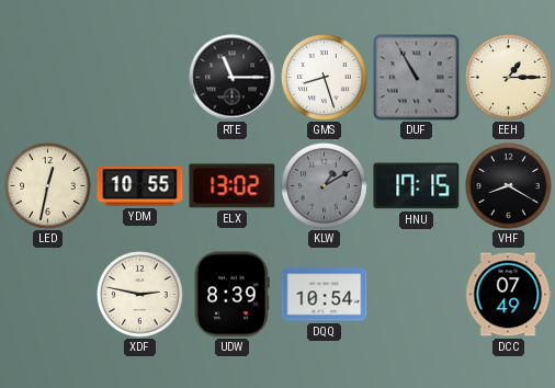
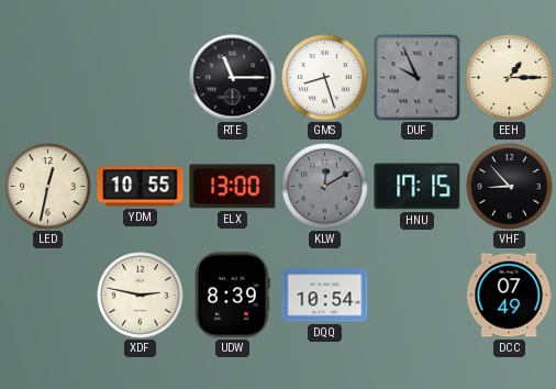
DUF: 10:55 -> 9:56 (418, 78)
ELX: 13:02 -> 13:00 (233, 187)
KLW: 1:10 -> 12:10 (325, 187)
VHF: 8:20 -> 8:53 (510, 187)
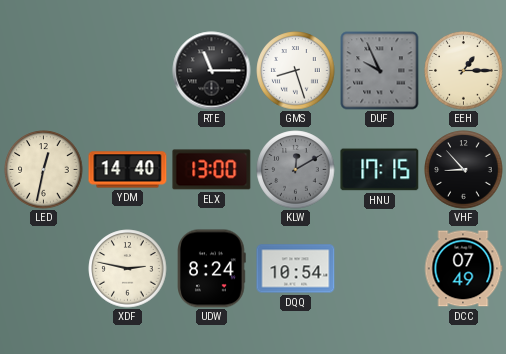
YDM: 10:55 -> 14:40 (128, 170)
UDW: 8:39 -> 8:24 (212, 269)
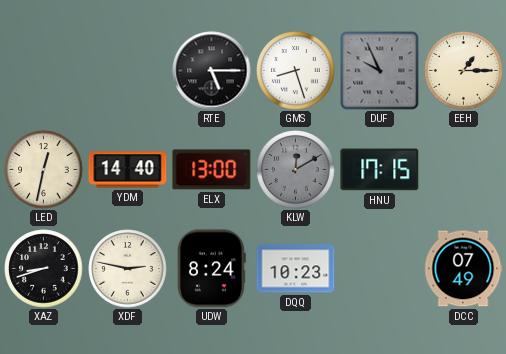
RTE: 11:15 -> 5:15 (212, 71)
VHF: 8:53 -> none (464, 170)
XAZ: none -> 8:42 (44, 269)
DQQ: 10:54 -> 10:23 (296, 269)
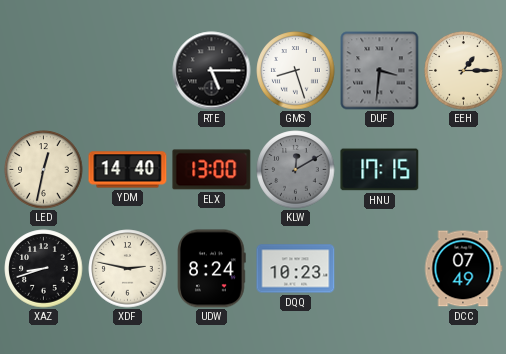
DUF: 9:56 -> 3:31 (380, 71)
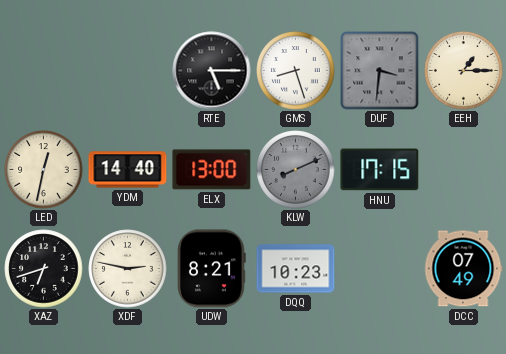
KLW: 12:10 -> 8:11 (296, 170)
XAZ: 8:42 -> 6:42 (44, 269)
UDW: 8:24 -> 8:21 (212, 269)
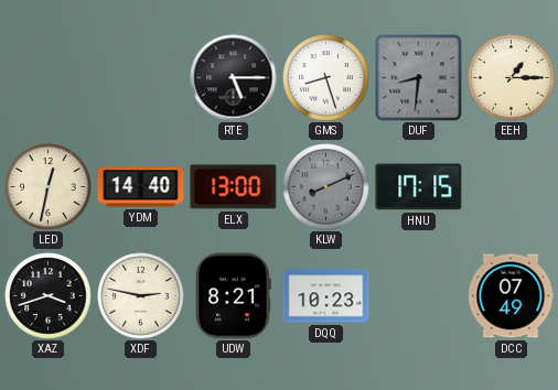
DUF: 3:31 -> 8:31 (419, 78)
XAZ: 6:42 -> 3:42 (49, 296)
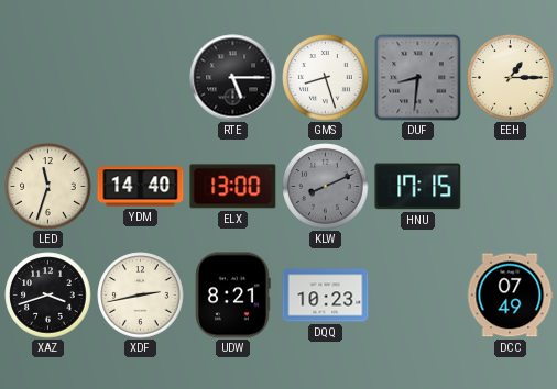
LED: 12:32 -> 11:33 (48, 187)
XDF: 2:47 -> 2:43 (141, 296)
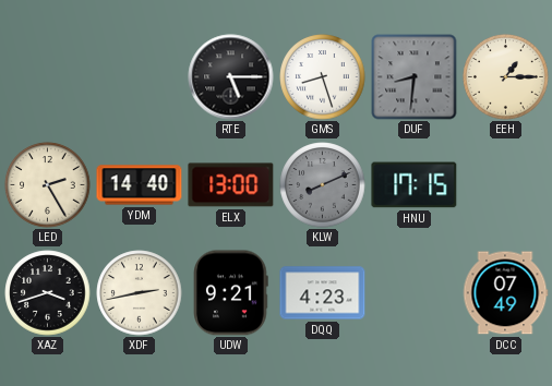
LED: 11:33 -> 2:25 (48, 185)
UDW: 8:21 -> 9:21 (231, 293)
DQQ: 10:23 -> 4:23 (323, 293)
